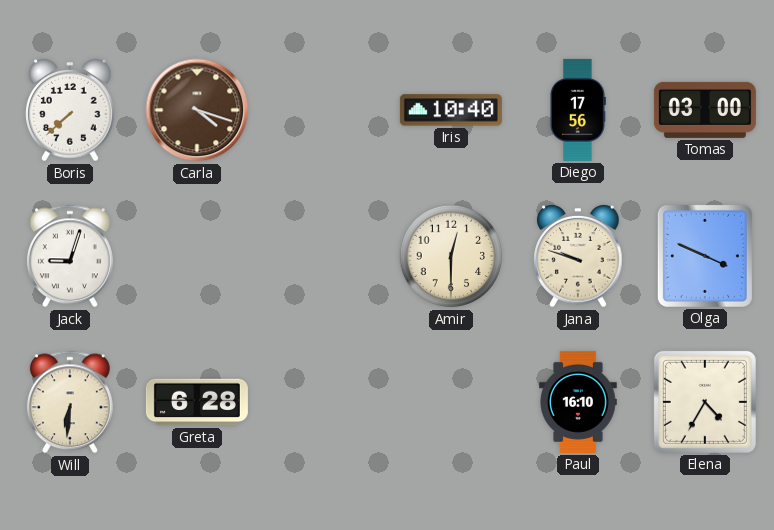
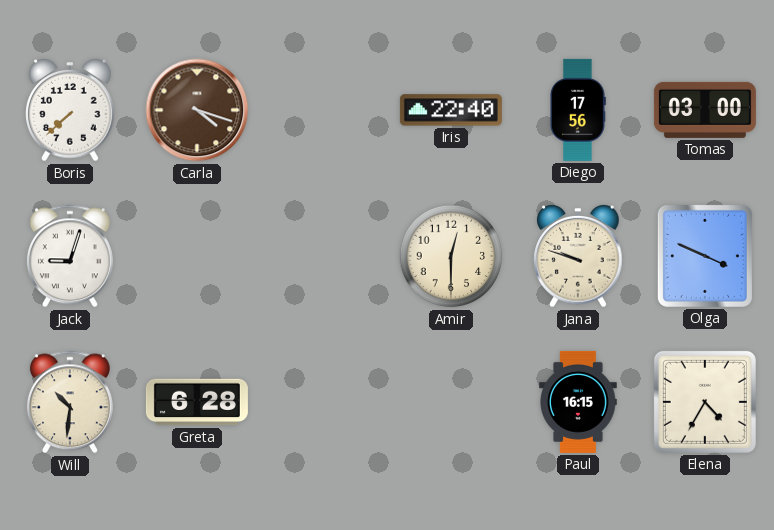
Iris: 10:40 -> 22:40 (451, 110)
Will: 6:31 -> 10:31 (70, 402)
Paul: 16:10 -> 16:15 (578, 402)
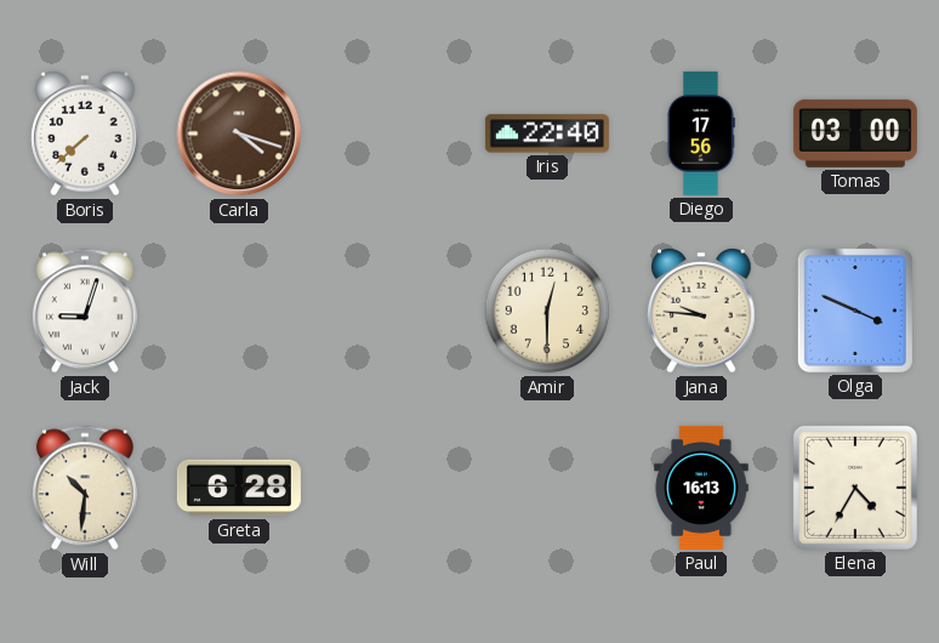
Jana: 9:48 -> 9:46 (701, 312)
Paul: 16:15 -> 16:13 (701, 488)
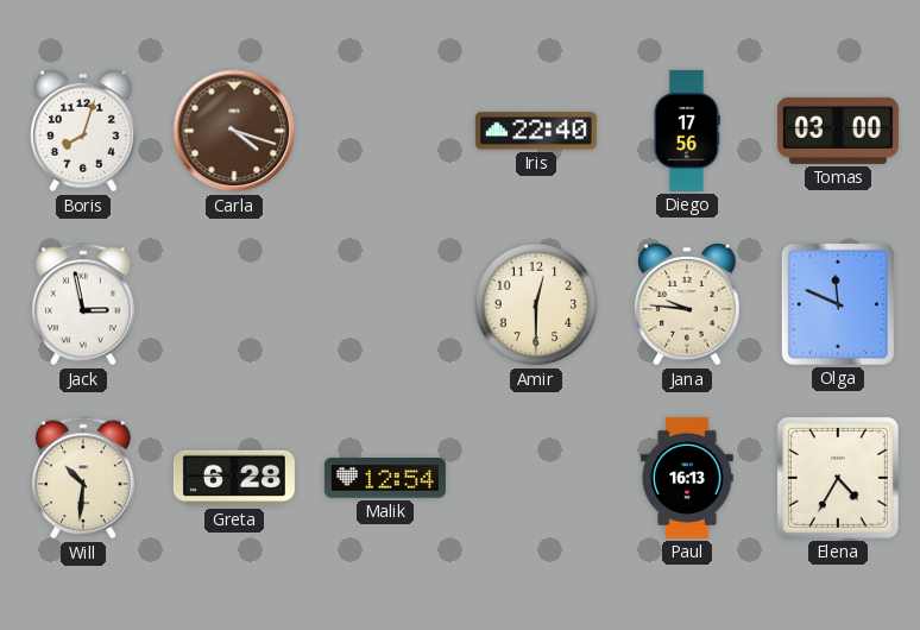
Boris: 7:38 -> 8:03 (83, 132)
Jack: 9:03 -> 2:58 (83, 304)
Olga: 3:49 -> 11:49 (838, 304)
Malik: none -> 12:54 (385, 478)
